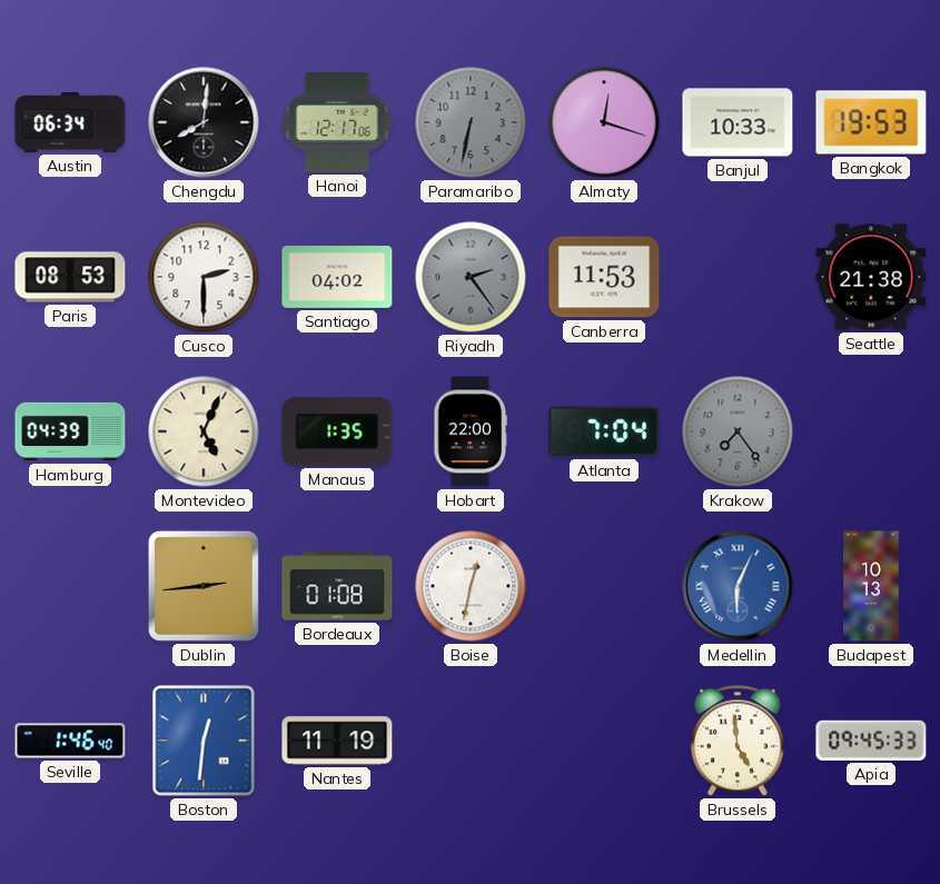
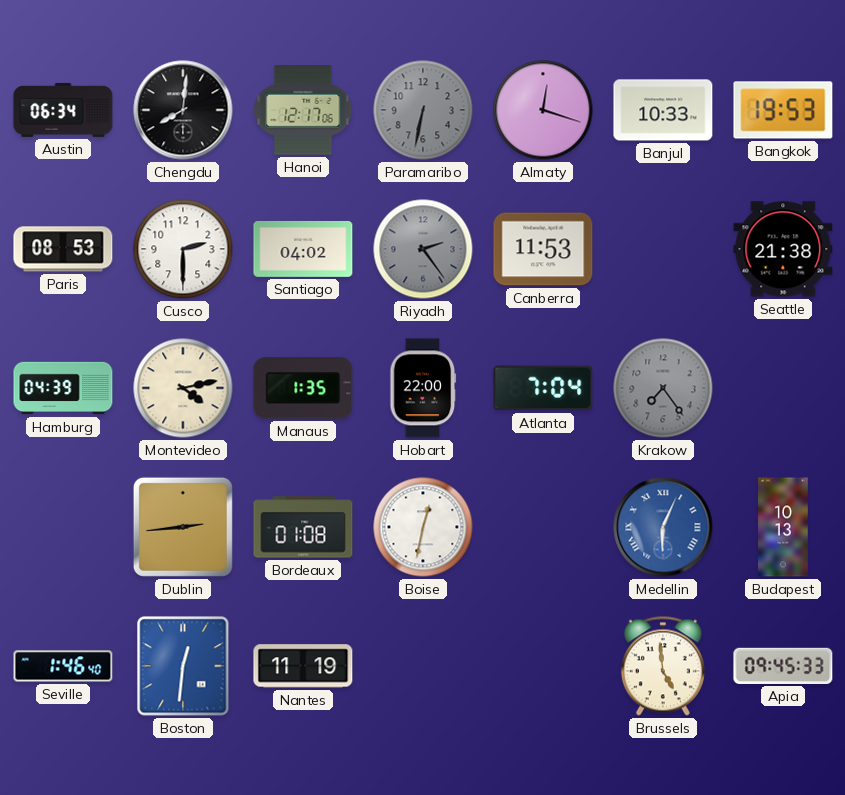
Montevideo: 5:04 -> 4:13 (183, 388)
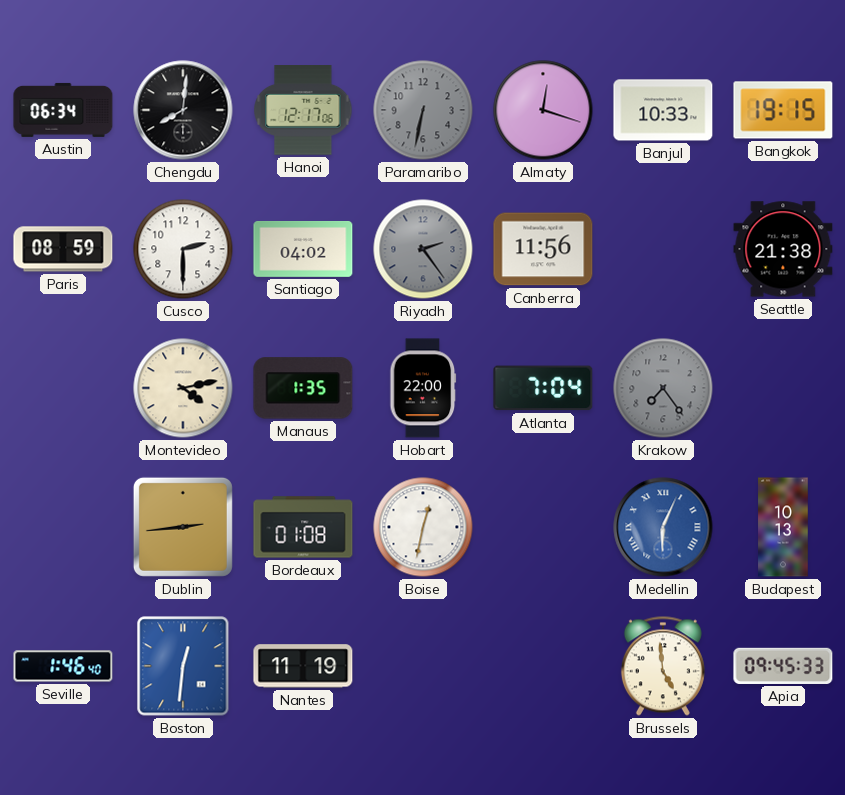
Bangkok: 19:53 -> 19:15 (783, 110)
Paris: 08:53 -> 08:59 (63, 249)
Canberra: 11:53 -> 11:56 (543, 249)
Hamburg: 04:39 -> none (63, 388)
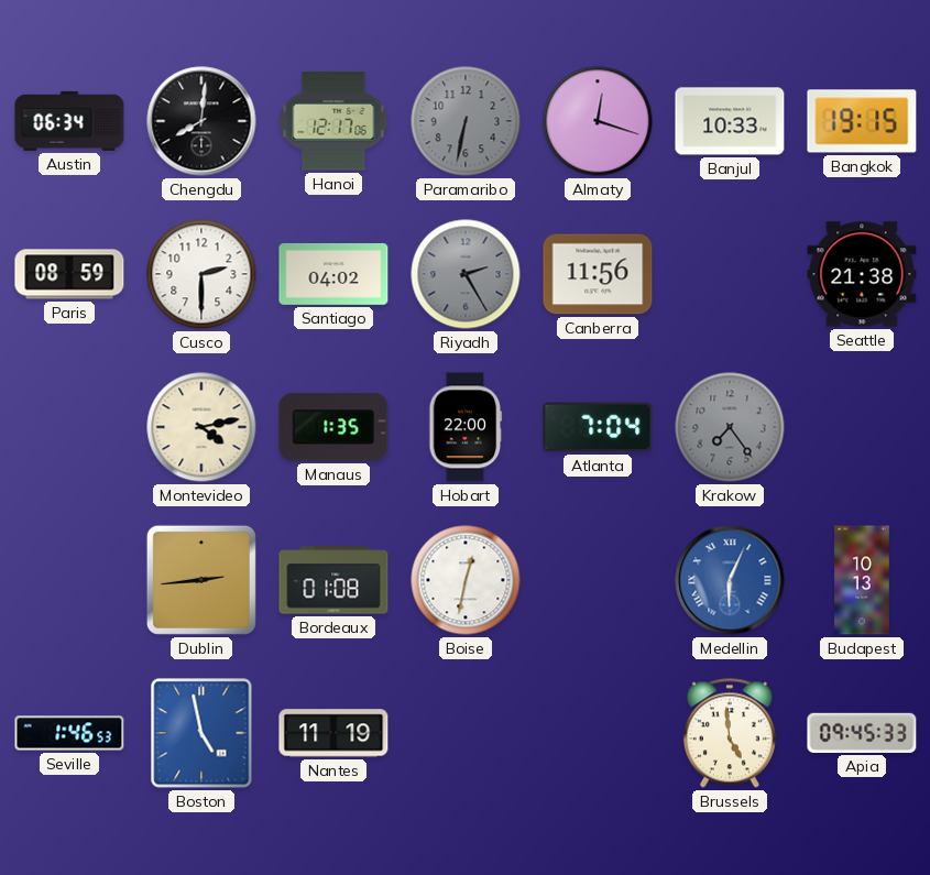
Riyadh: 2:24 -> 2:25 (466, 274)
Seville: 1:46:40 -> 1:46:53 (69, 733)
Boston: 12:31 -> 4:58 (201, 733)
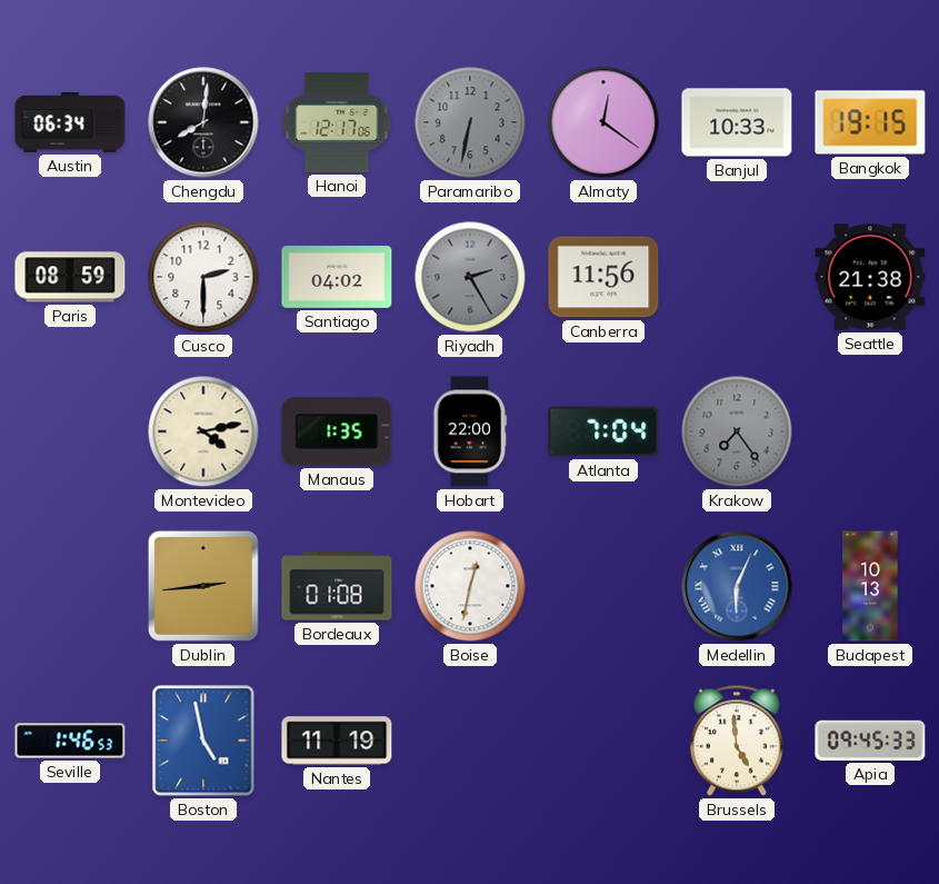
Almaty: 12:18 -> 12:21 (603, 122)
